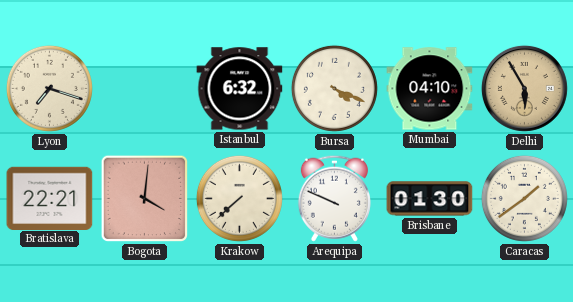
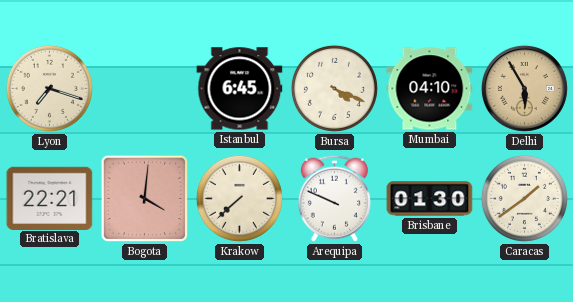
Istanbul: 6:32 -> 6:45 (240, 89)
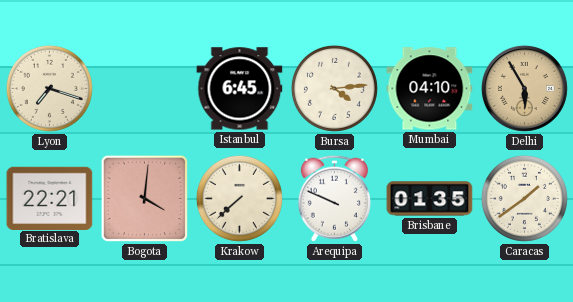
Bursa: 4:19 -> 4:14 (334, 88)
Brisbane: 01:30 -> 01:35 (430, 199)
